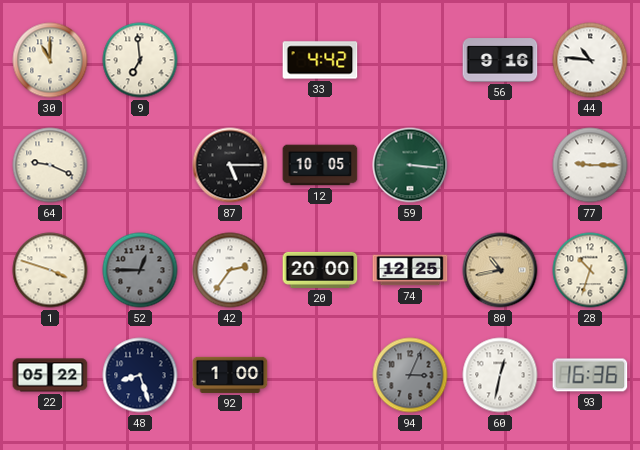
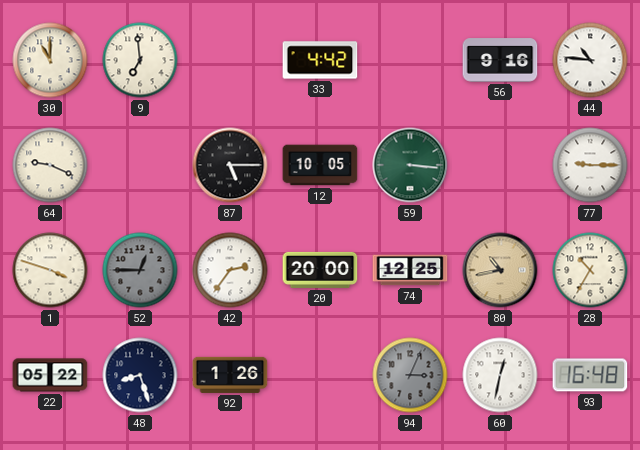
28: 10:33 -> 10:35 (590, 270)
92: 1:00 -> 1:26 (230, 375)
93: 16:36 -> 16:48 (590, 375)
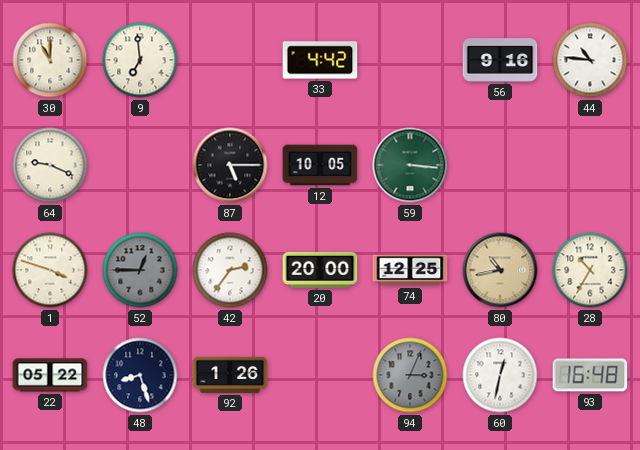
77: 9:15 -> none (590, 165)
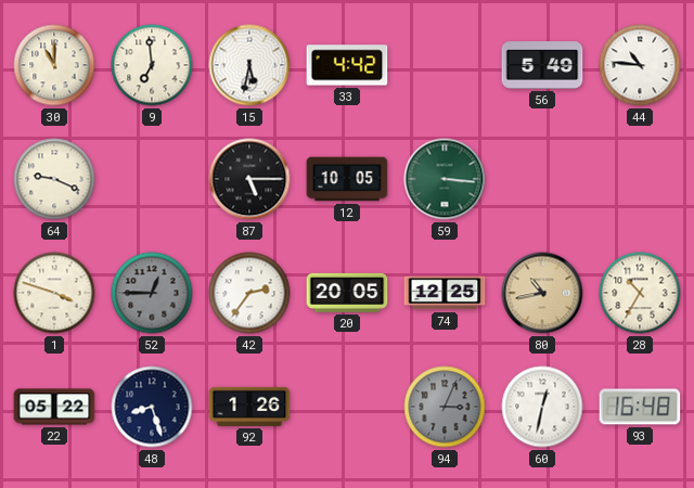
15: none -> 5:32 (249, 65)
56: 9:16 -> 5:49 (542, 65)
20: 20:00 -> 20:05 (347, 293)
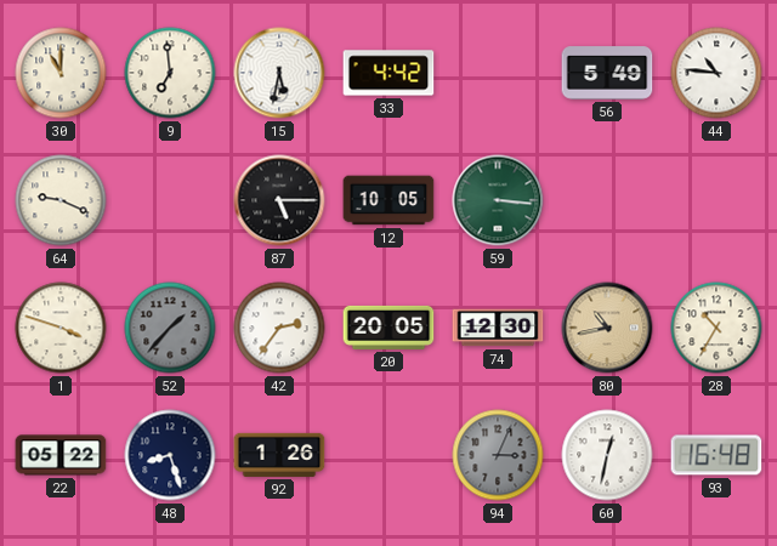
52: 12:45 -> 1:37 (170, 328)
74: 12:25 -> 12:30 (498, 328)
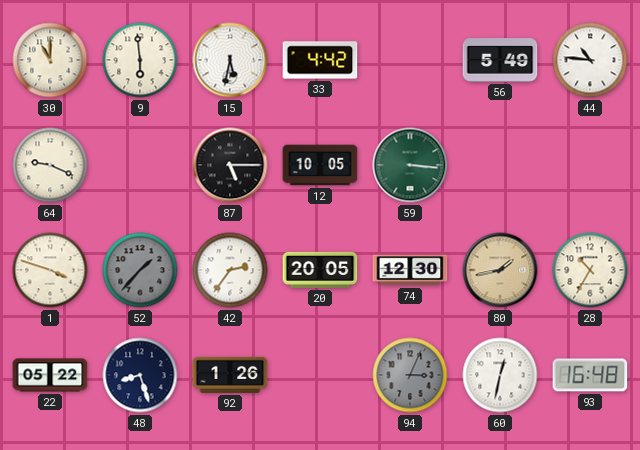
9: 6:59 -> 5:59 (140, 60)
80: 10:43 -> 1:43 (500, 270)
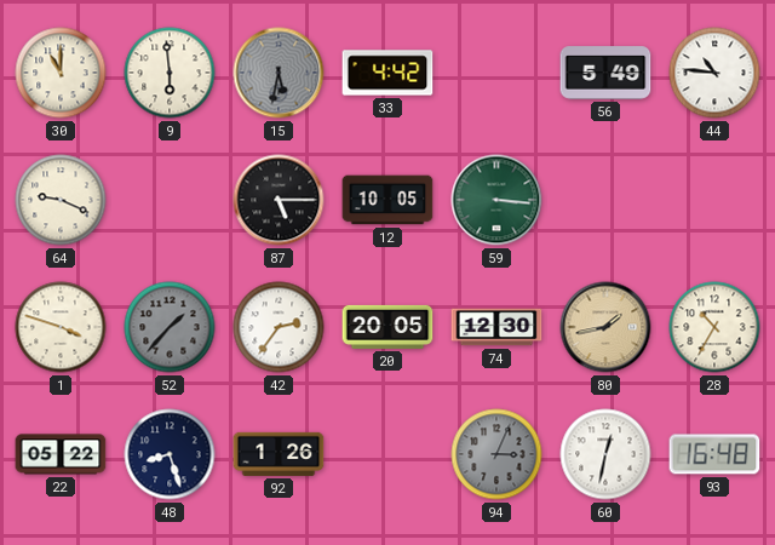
15 dial: white -> grey (279, 73)
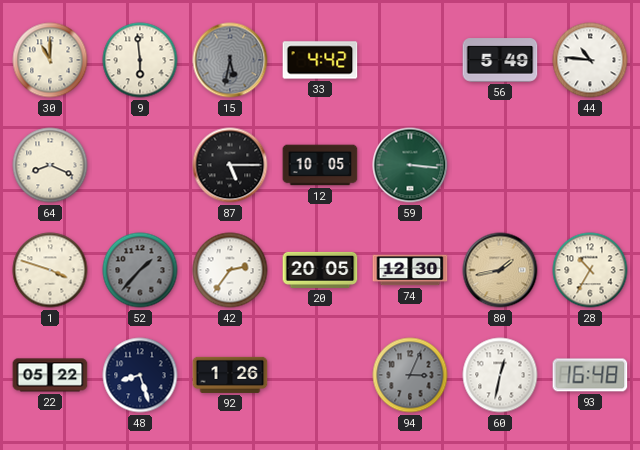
64: 9:19 -> 8:19 (50, 165)
